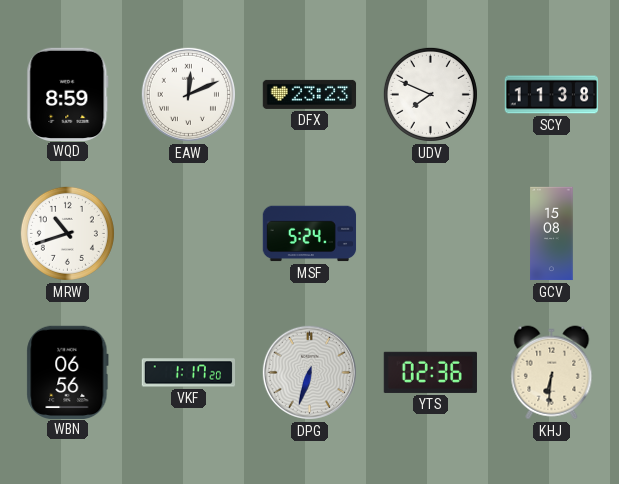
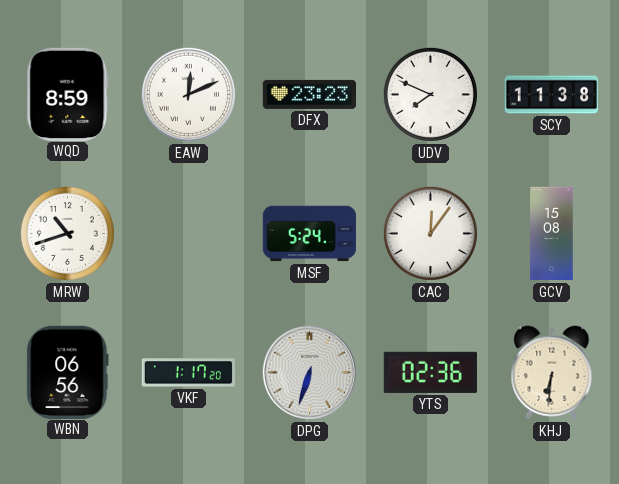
CAC: none -> 12:06 (430, 233)
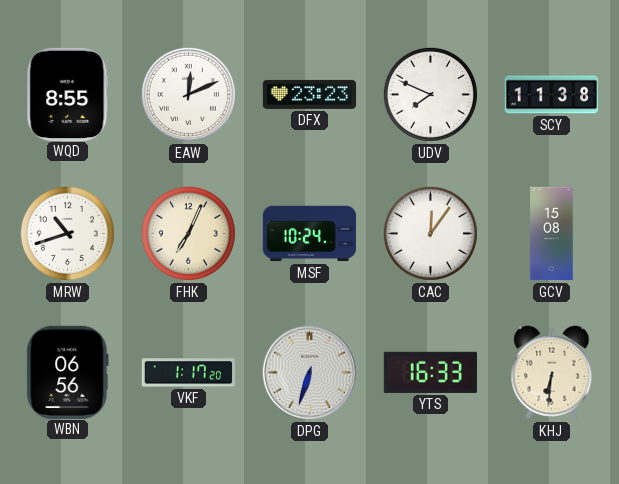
WQD: 8:59 -> 8:55 (68, 94)
FHK: none -> 7:04 (188, 233)
MSF: 5:24 -> 10:24 (310, 234)
YTS: 02:36 -> 16:33 (430, 372)
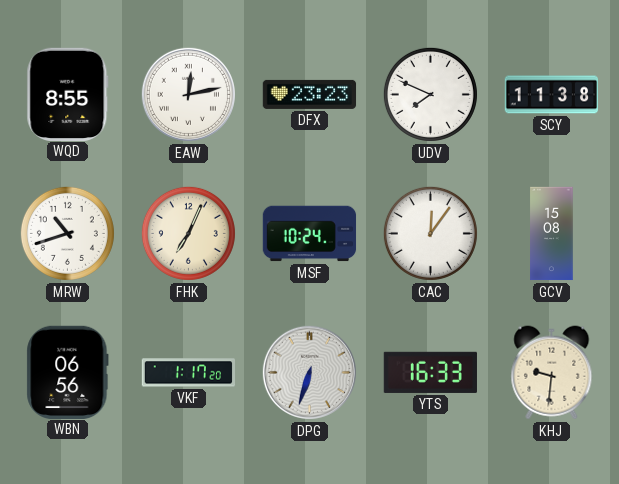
EAW: 12:11 -> 12:13 (188, 94)
KHJ: 6:31 -> 9:31 (552, 373)
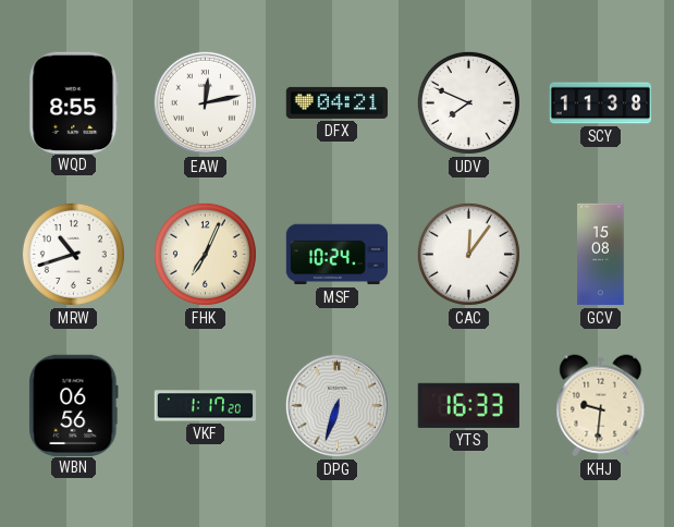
DFX: 23:23 -> 04:21 (338, 102)
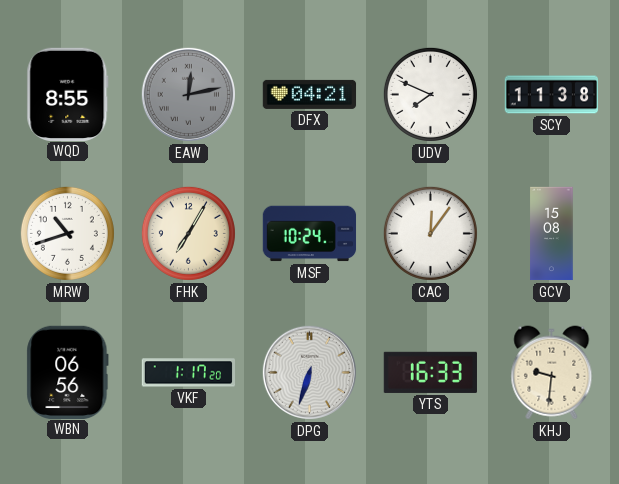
EAW dial: white -> grey (188, 94)
FHK: 7:04 -> 7:05 (188, 233)
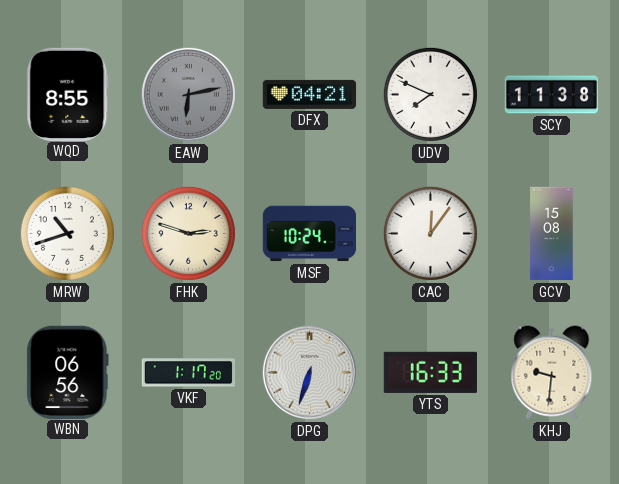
EAW: 12:13 -> 6:13 (188, 94)
FHK: 7:05 -> 2:48 (188, 233)
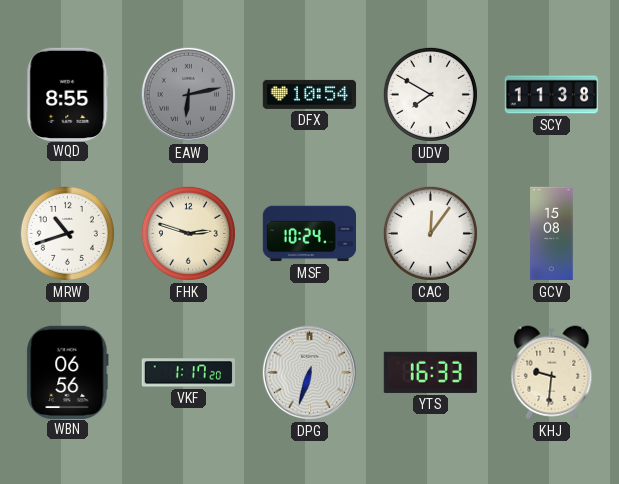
DFX: 04:21 -> 10:54 (310, 94)
UDV: 7:49 -> 7:50 (430, 94)
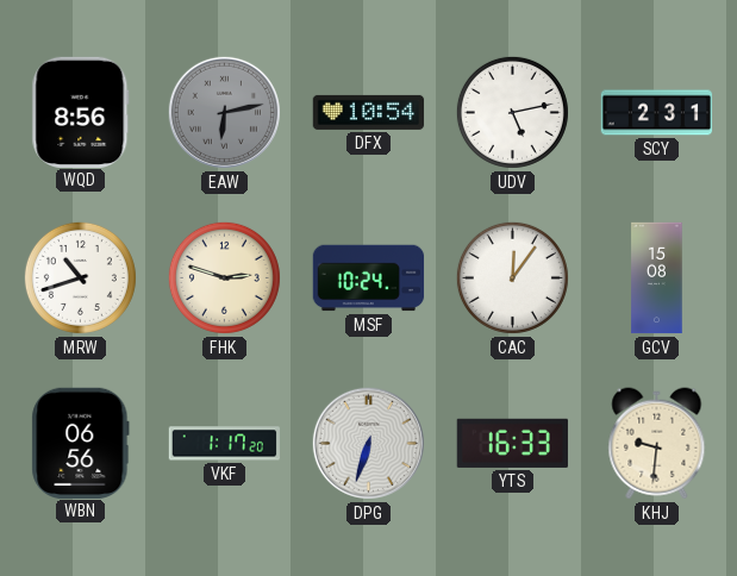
WQD: 8:55 -> 8:56 (81, 112)
UDV: 7:50 -> 5:13 (512, 112)
SCY: 11:38 -> 2:31 (657, 113)
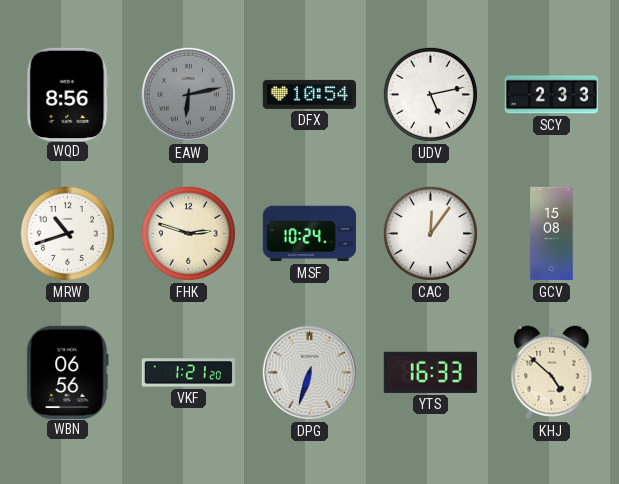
SCY: 2:31 -> 2:33 (552, 95)
VKF: 1:17 -> 1:21 (189, 373)
KHJ: 9:31 -> 4:52 (552, 373)
